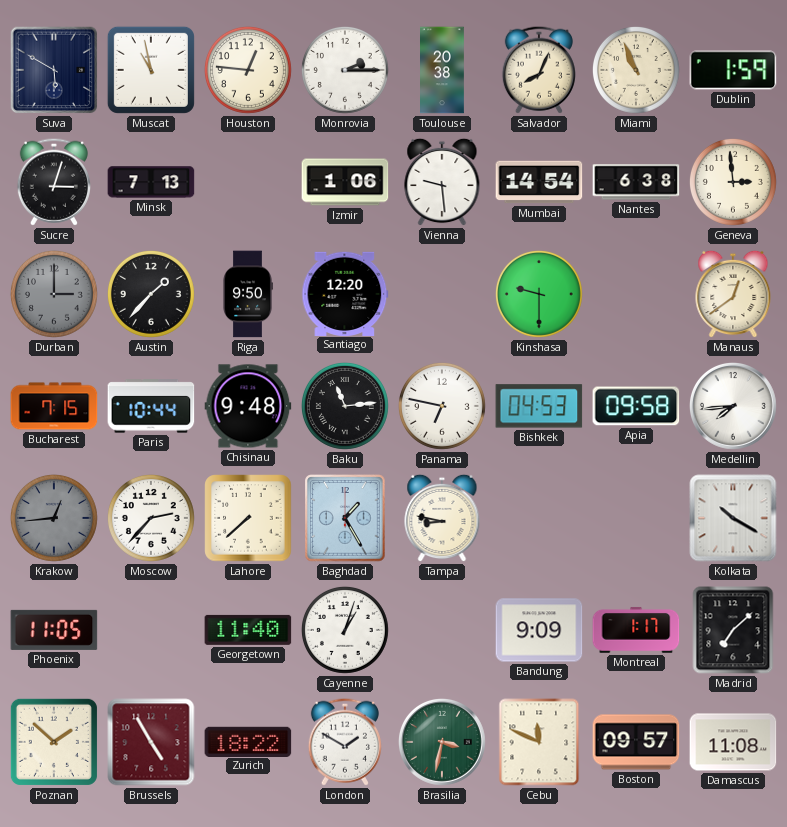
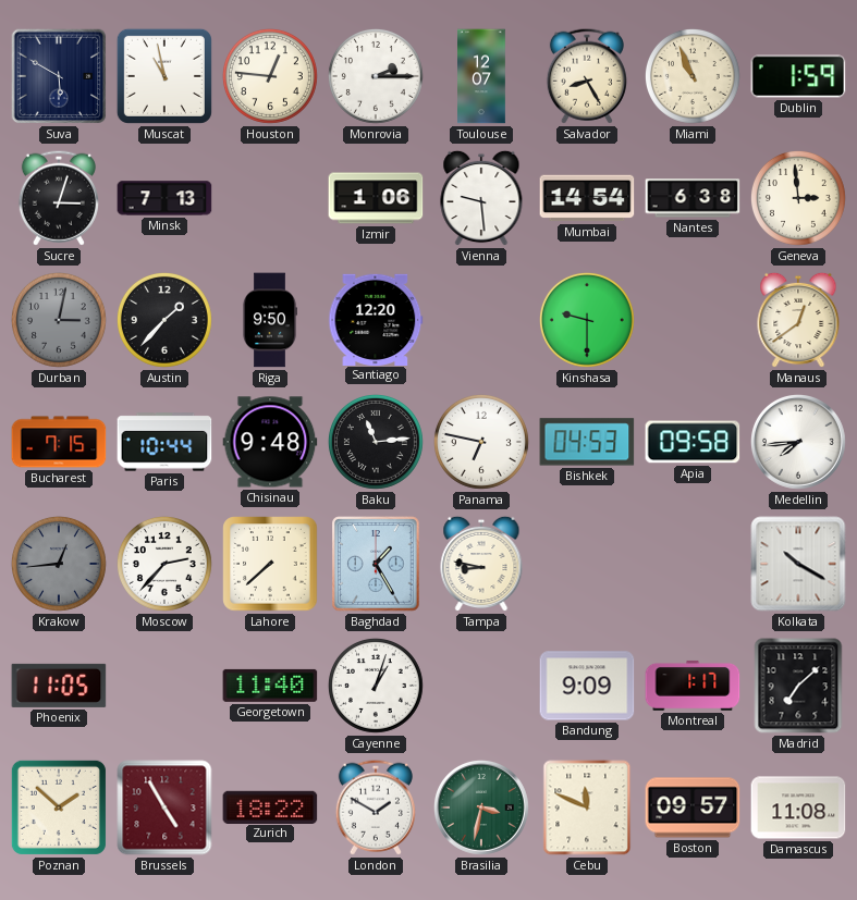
Toulouse: 20:38 -> 12:07 (482, 76)
Salvador: 8:04 -> 8:25 (587, 76)
Durban: 3:00 -> 3:02 (59, 320)
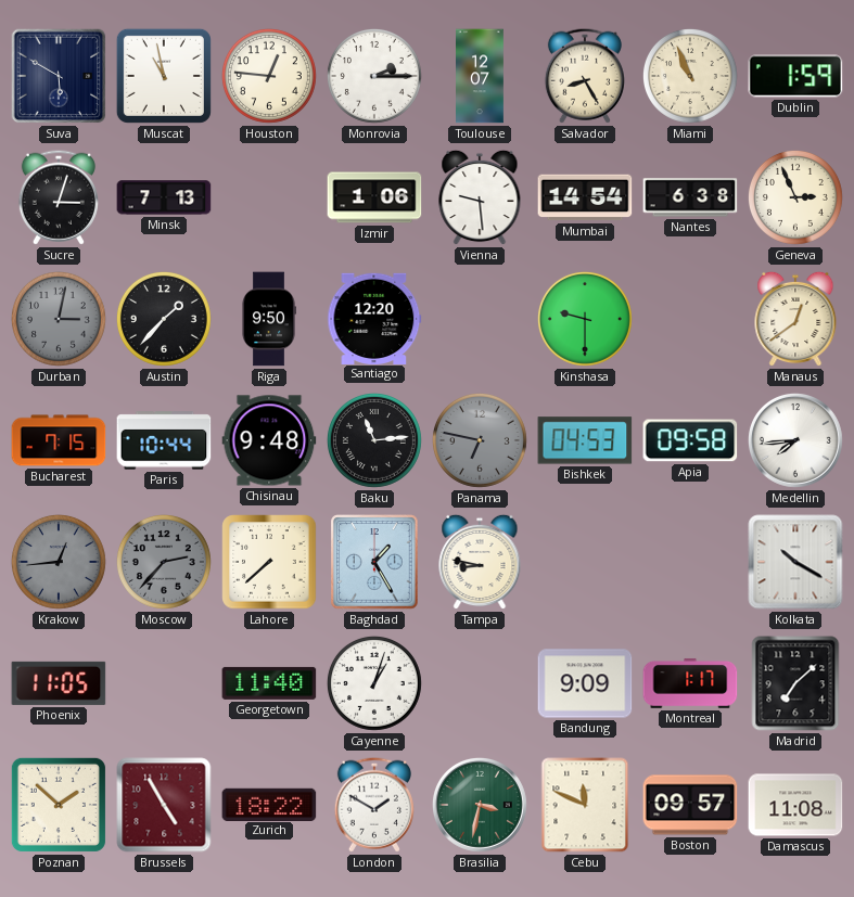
Geneva: 2:59 -> 2:56 (795, 197)
Panama dial: white -> grey (480, 440)
Moscow dial: white -> grey (164, 562)
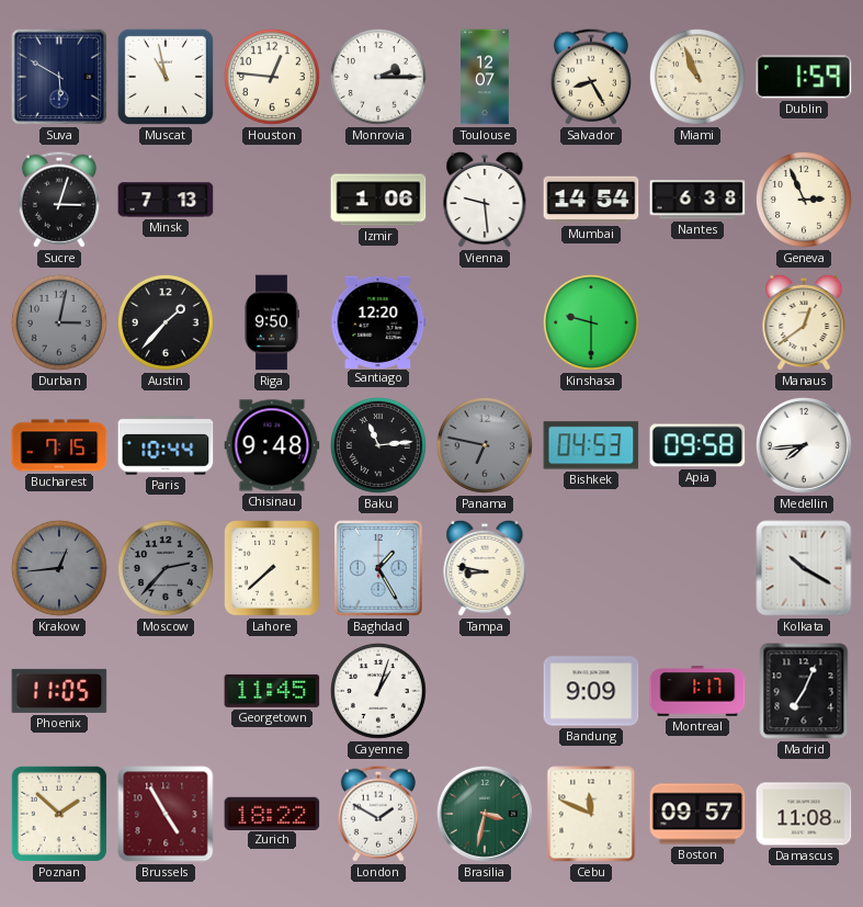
Georgetown: 11:40 -> 11:45 (272, 691)
Madrid: 7:08 -> 7:04 (804, 691)
